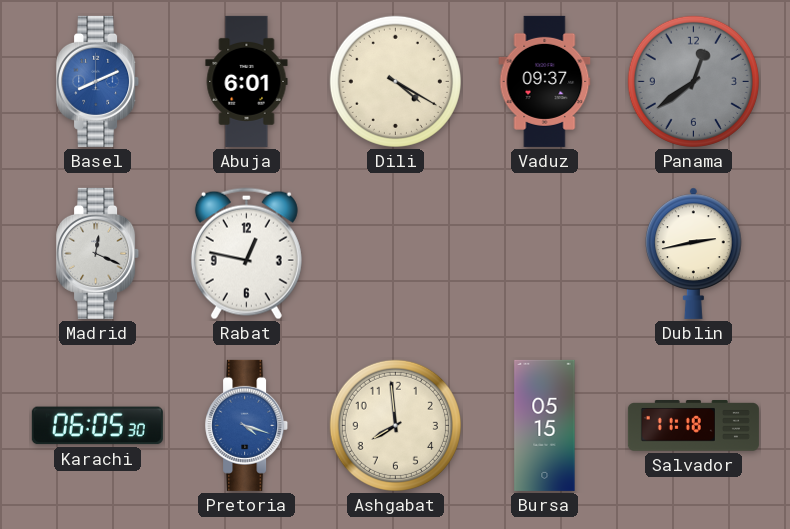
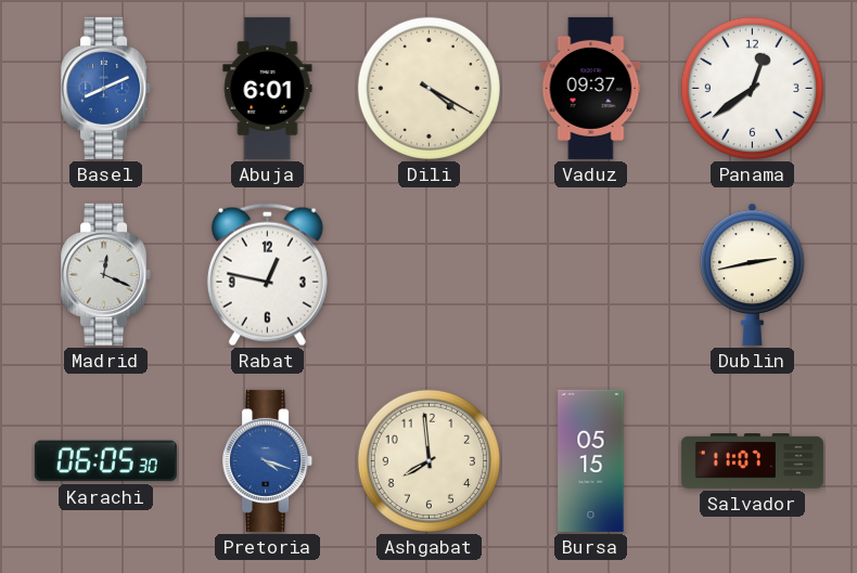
Panama dial: grey -> white (752, 88)
Salvador: 11:18 -> 11:07 (752, 461)
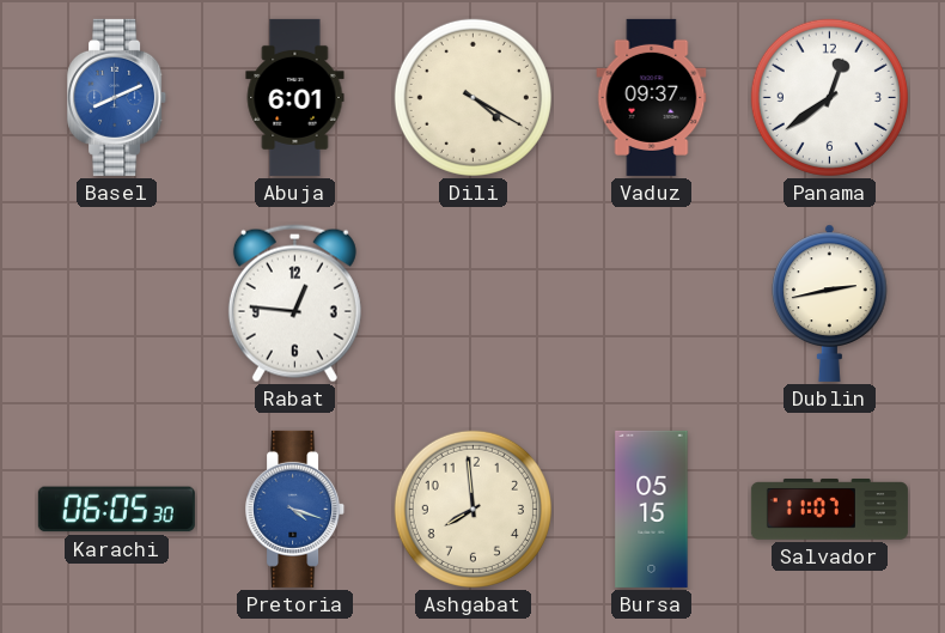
Madrid: 12:19 -> none (106, 274)
Rabat: 12:47 -> 12:46 (294, 304)
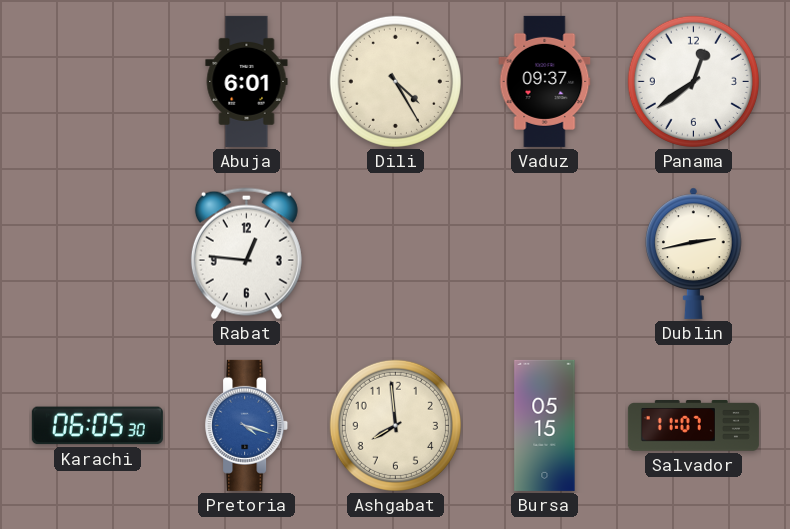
Basel: 8:11 -> none (117, 97)
Dili: 4:20 -> 4:25 (395, 81)
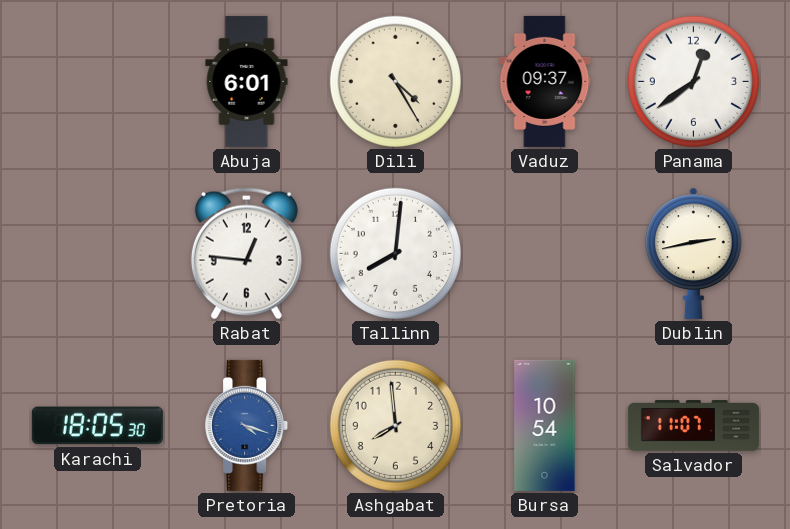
Tallinn: none -> 8:01 (395, 253)
Karachi: 06:05 -> 18:05 (97, 426)
Bursa: 05:15 -> 10:54 (545, 425)
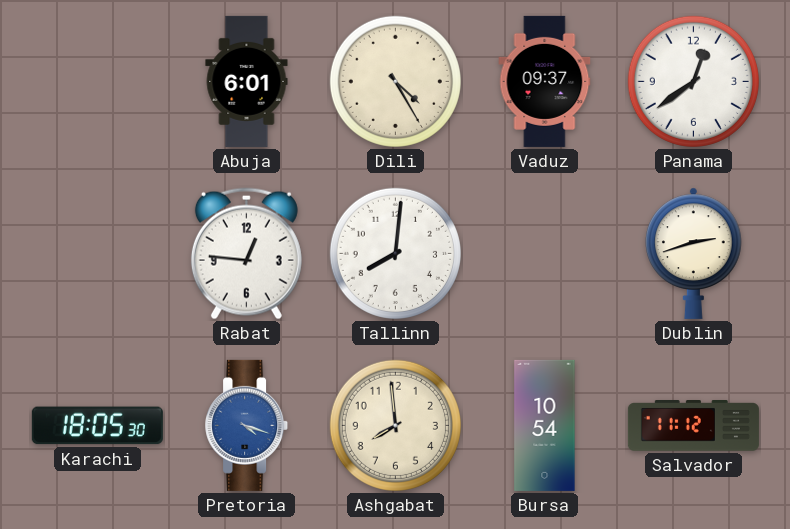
Dublin: 2:43 -> 2:42 (694, 253)
Salvador: 11:07 -> 11:12 (693, 426)
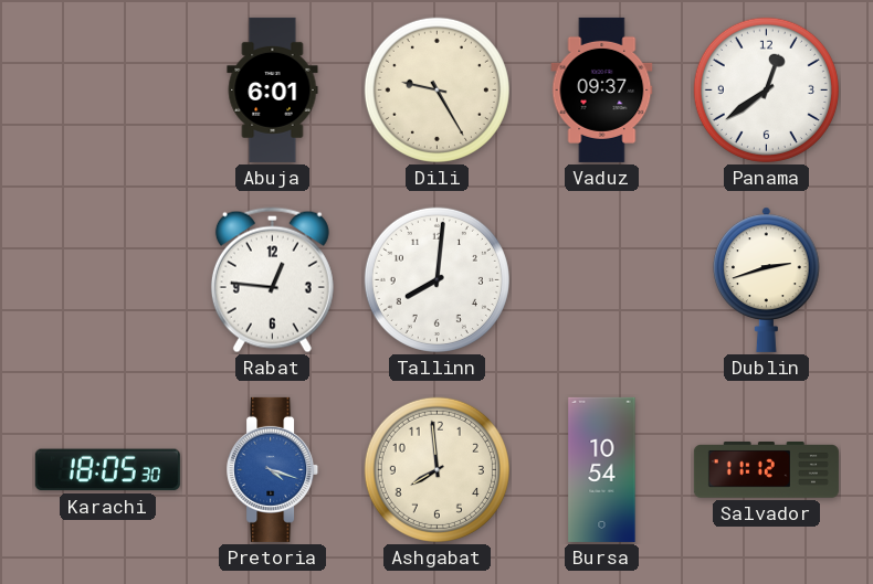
Dili: 4:25 -> 9:25 (436, 89)
